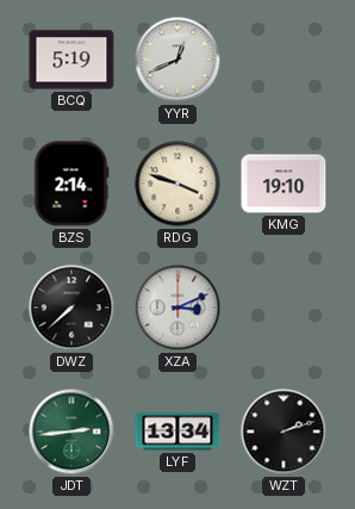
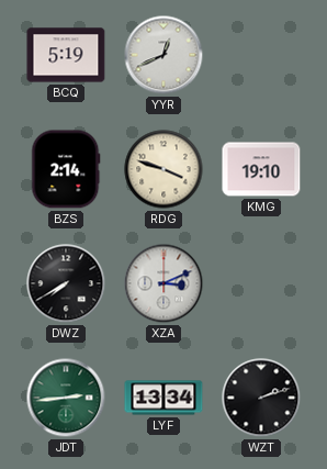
DWZ: 7:38 -> 7:40 (66, 283)
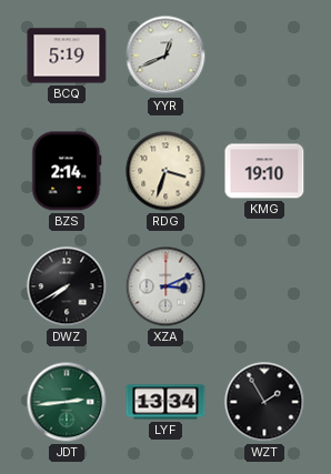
RDG: 3:48 -> 3:33 (165, 171)
WZT: 2:12 -> 1:55 (264, 402)
